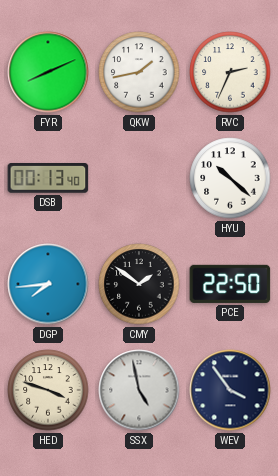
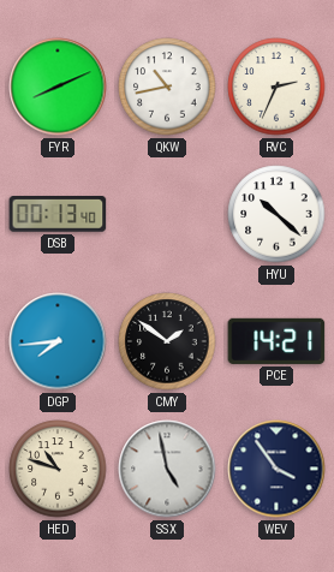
QKW: 1:43 -> 10:43 (167, 87)
PCE: 22:50 -> 14:21 (276, 341)
HED: 3:48 -> 10:48 (58, 469)
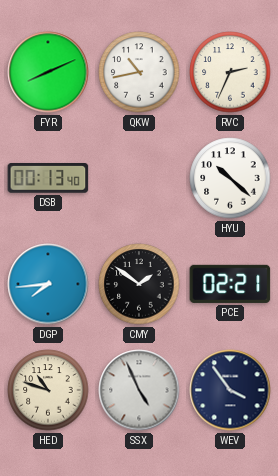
PCE: 14:21 -> 02:21 (230, 284)
SSX: 4:58 -> 4:56 (139, 390)
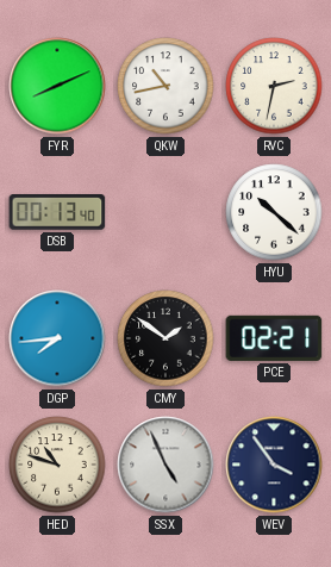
RVC: 2:34 -> 2:32 (274, 86)
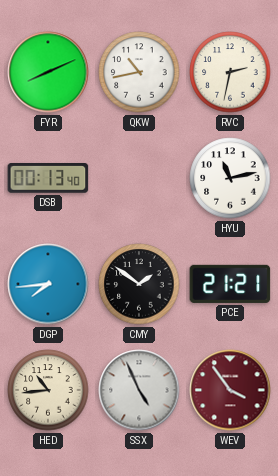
HYU: 10:22 -> 11:13 (230, 178)
PCE: 02:21 -> 21:21 (230, 284)
HED: 10:48 -> 10:44 (48, 390)
WEV dial: navy -> burgundy (230, 390)
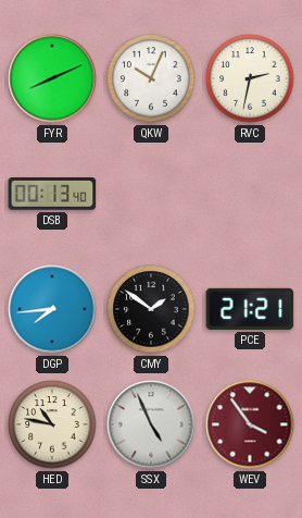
QKW: 10:43 -> 10:04 (151, 78)
HYU: 11:13 -> none (230, 178)
HED: 10:44 -> 10:47 (52, 424)
